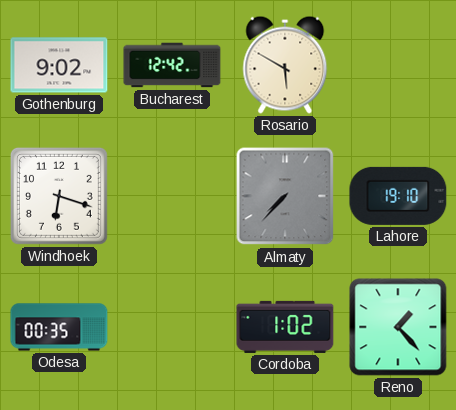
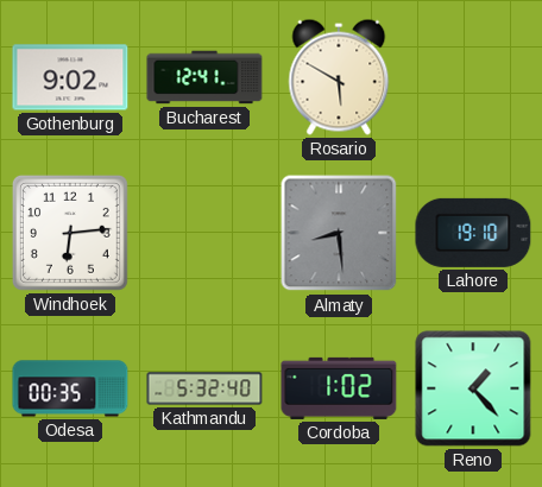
Bucharest: 12:42 -> 12:41 (204, 77)
Windhoek: 6:18 -> 6:14 (70, 233)
Almaty: 7:37 -> 8:29 (339, 233)
Kathmandu: none -> 5:32 (204, 388)
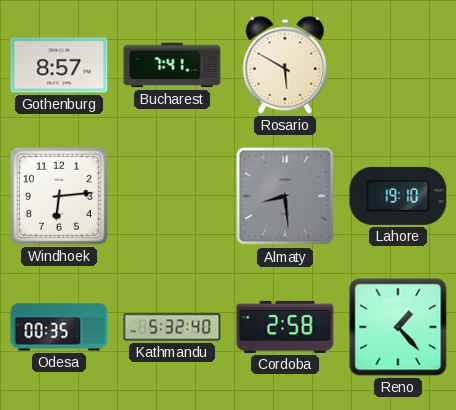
Gothenburg: 9:02 -> 8:57 (59, 65)
Bucharest: 12:41 -> 7:41 (172, 65)
Cordoba: 1:02 -> 2:58 (285, 327)
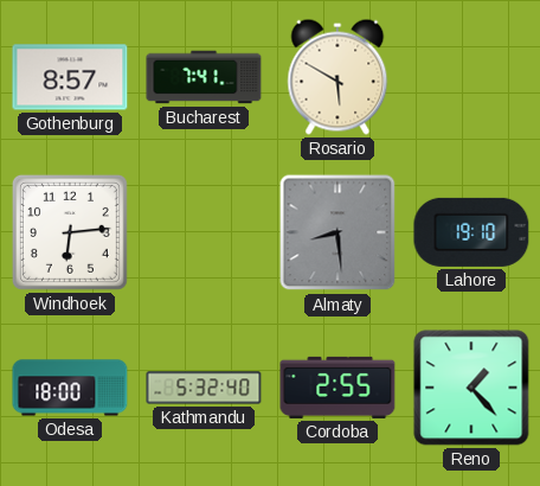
Odesa: 00:35 -> 18:00 (70, 388)
Cordoba: 2:58 -> 2:55 (337, 388)
